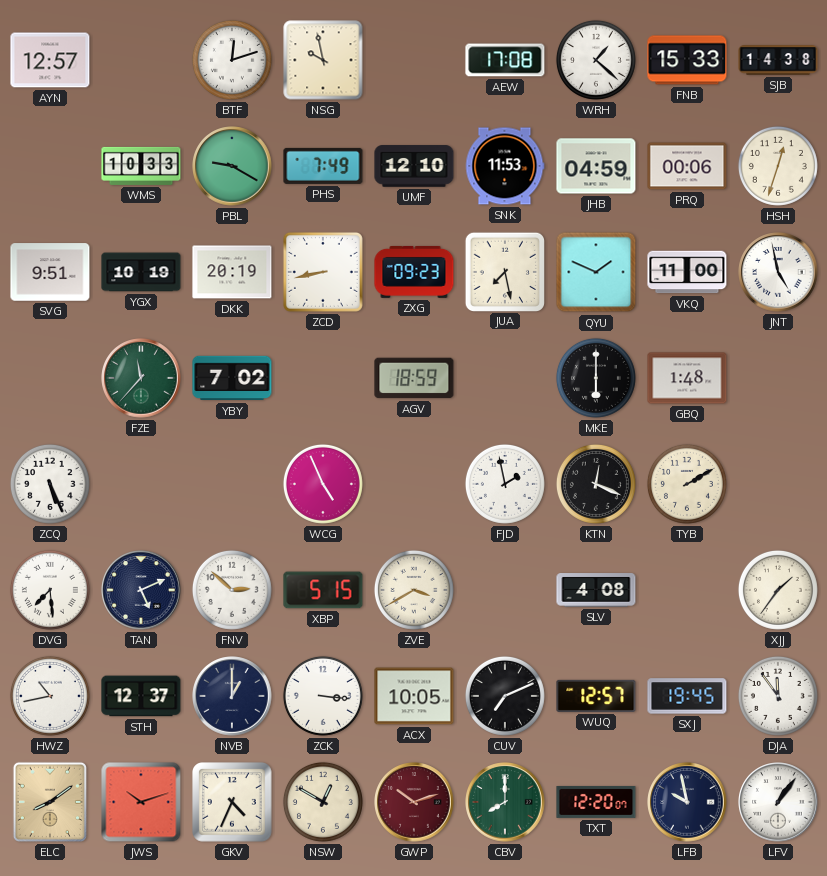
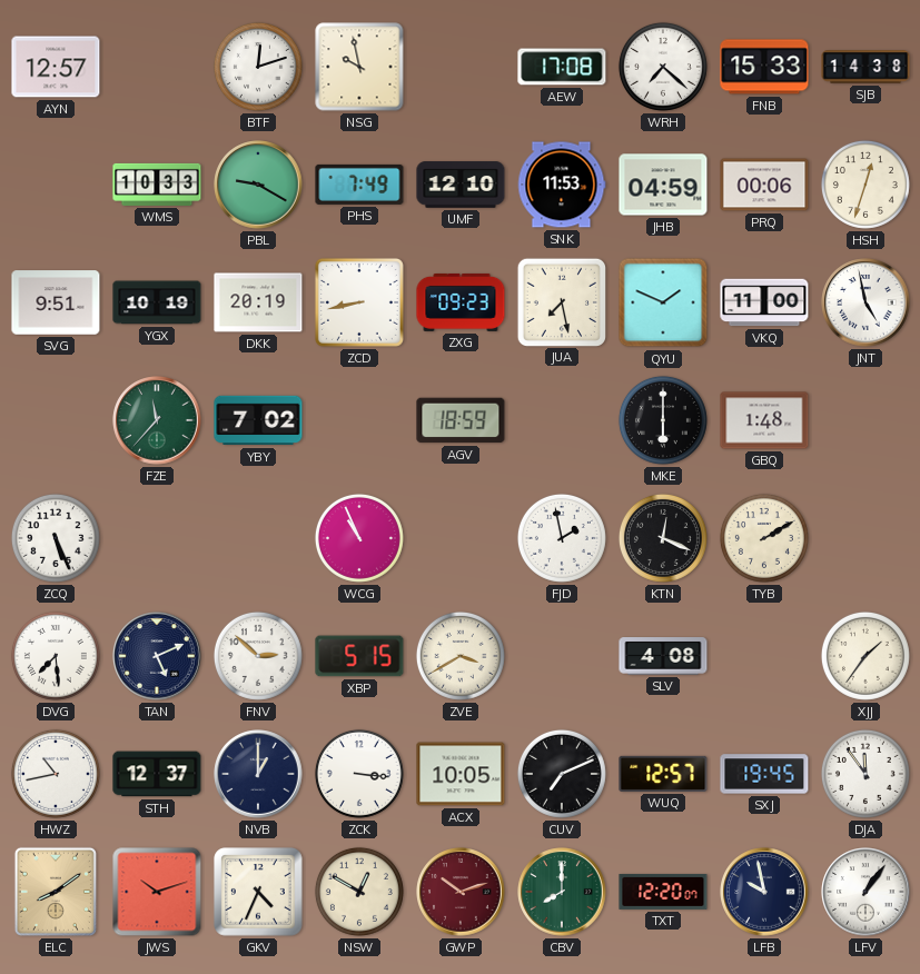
WRH: 1:22 -> 7:22 (663, 67)
WCG: 4:56 -> 10:56 (359, 538)
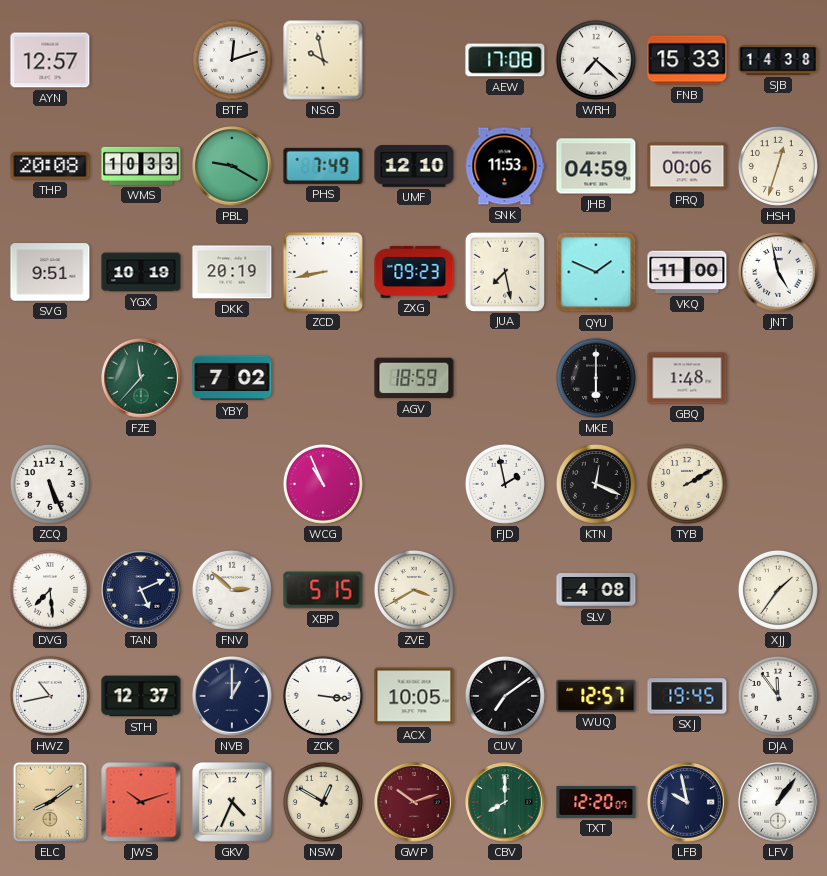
THP: none -> 20:08 (50, 166)
CUV: 7:11 -> 7:09 (505, 696)
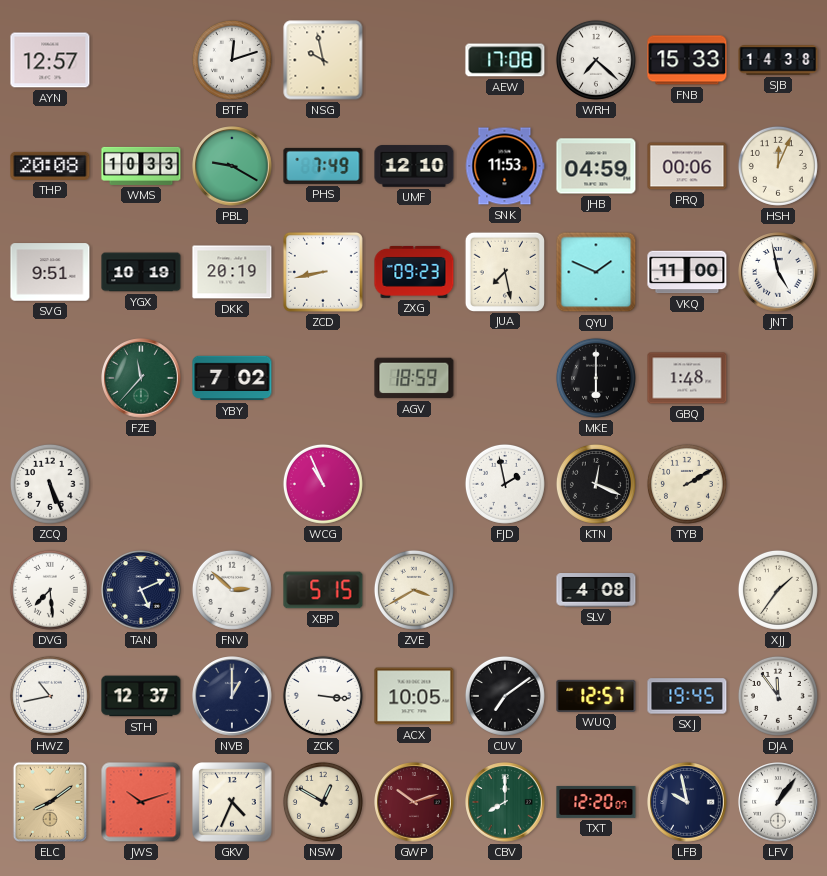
HSH: 12:33 -> 12:04 (778, 166)
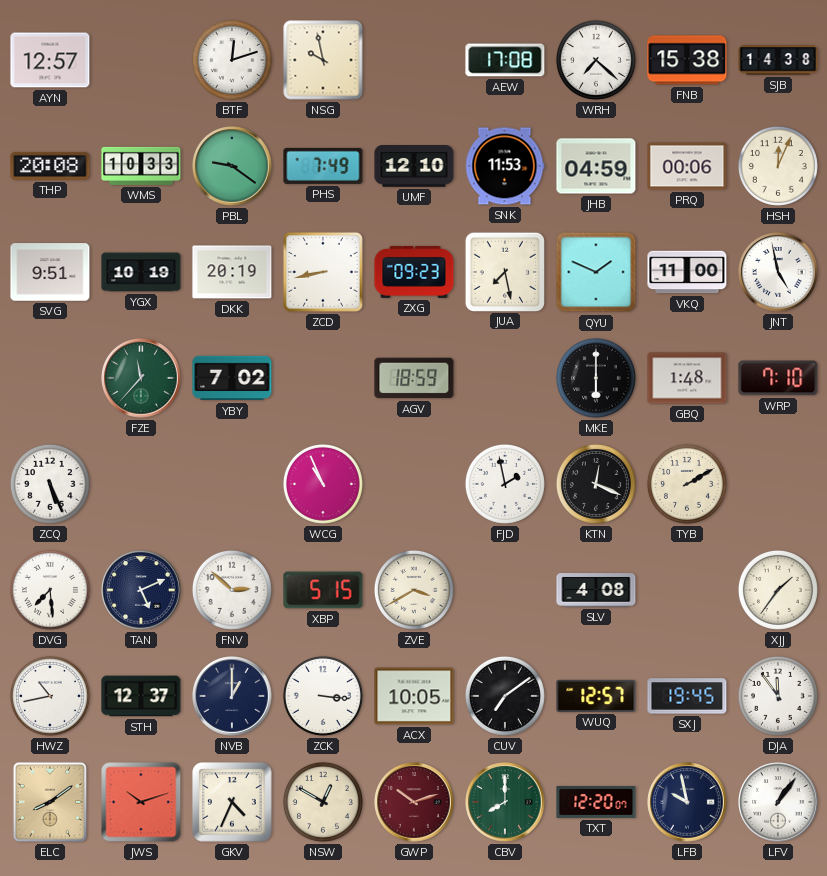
FNB: 15:33 -> 15:38 (687, 60)
PBL: 9:20 -> 9:21 (232, 166)
WRP: none -> 7:10 (778, 378)
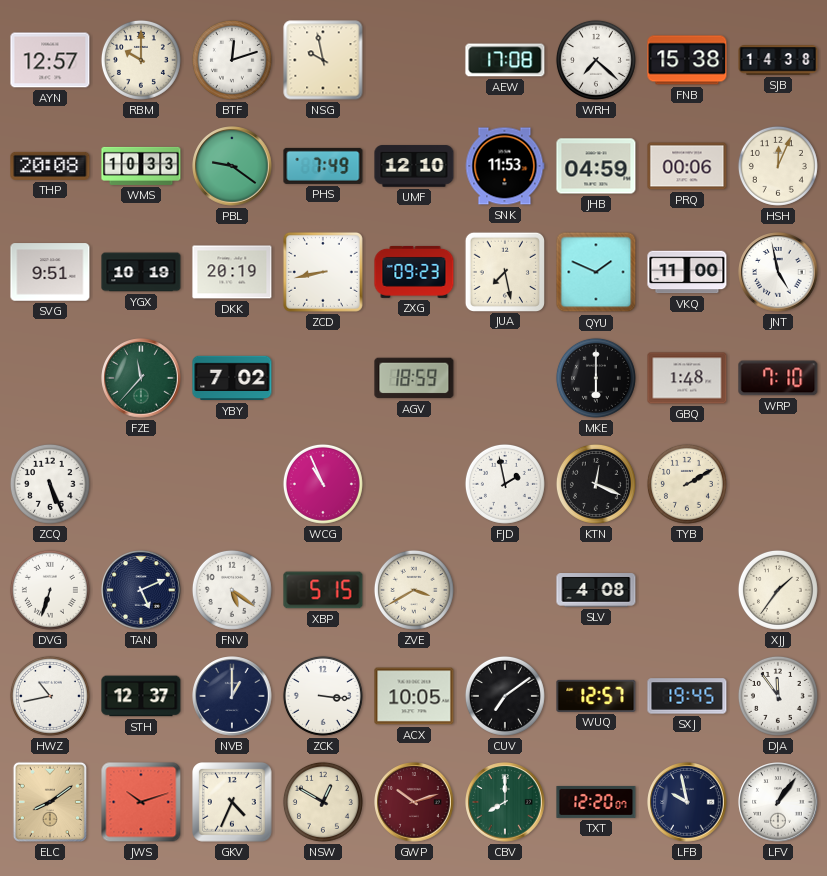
RBM: none -> 10:00 (141, 60)
DVG: 7:29 -> 6:33 (50, 590)
FNV: 2:52 -> 5:21 (232, 590)
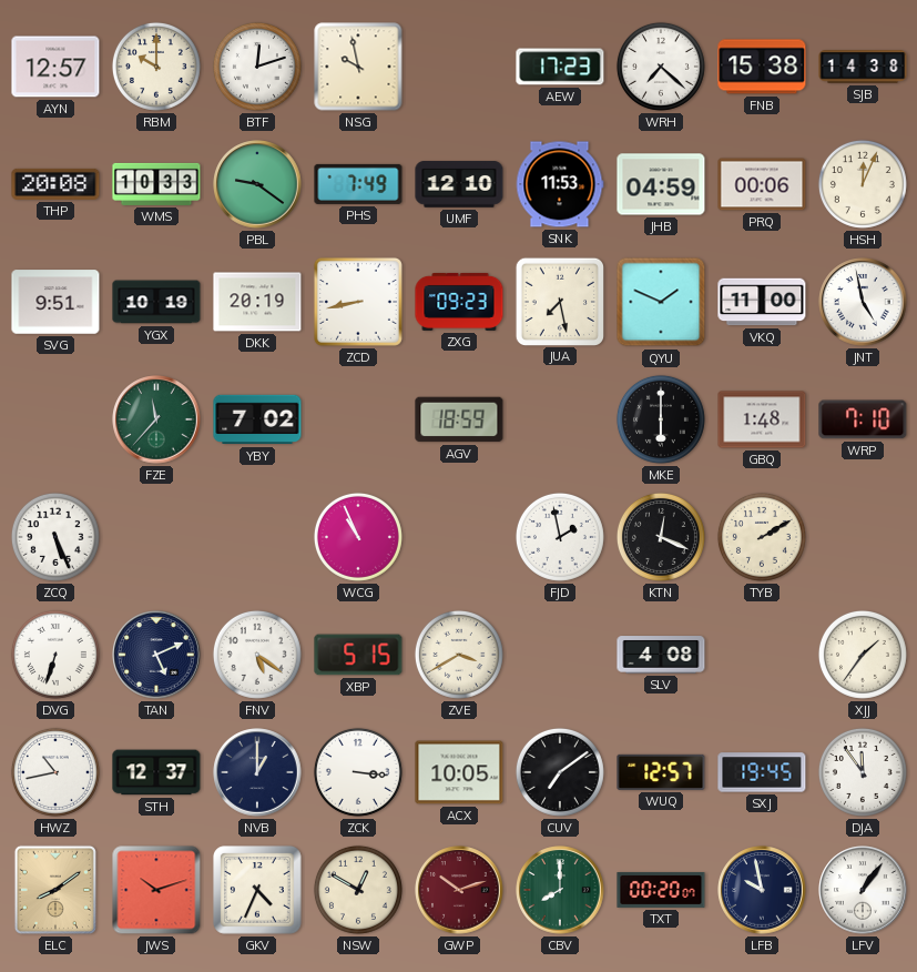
AEW: 17:08 -> 17:23 (560, 67)
TXT: 12:20 -> 00:20 (661, 890)
